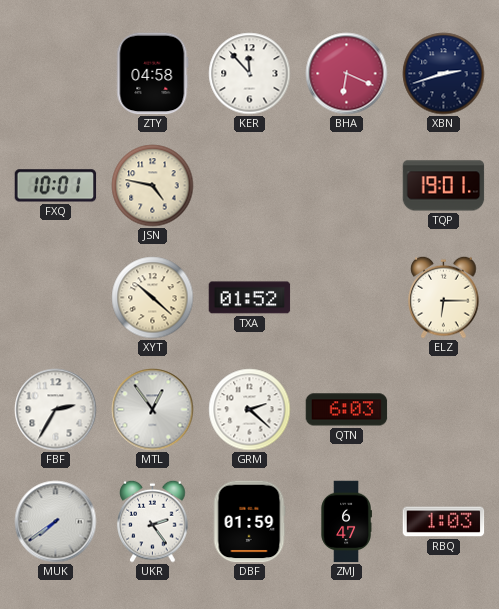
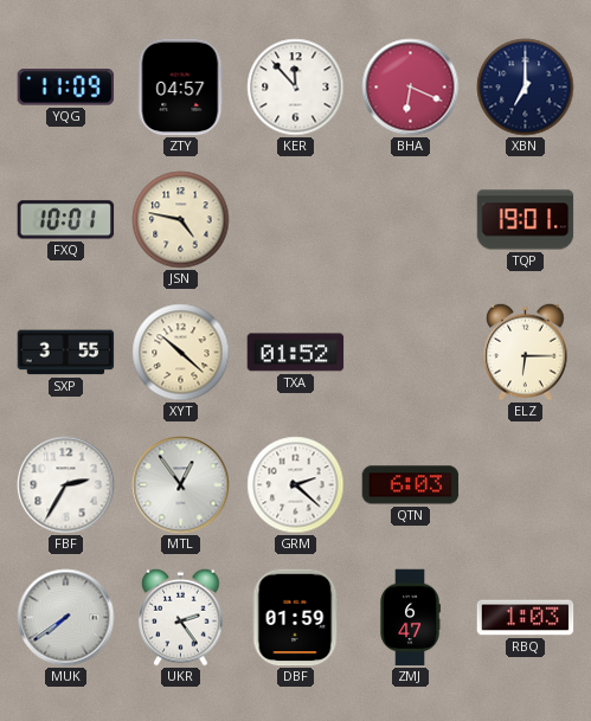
YQG: none -> 11:09 (66, 88)
ZTY: 04:58 -> 04:57 (181, 88)
XBN: 2:42 -> 7:00 (526, 88)
SXP: none -> 3:55 (66, 353)
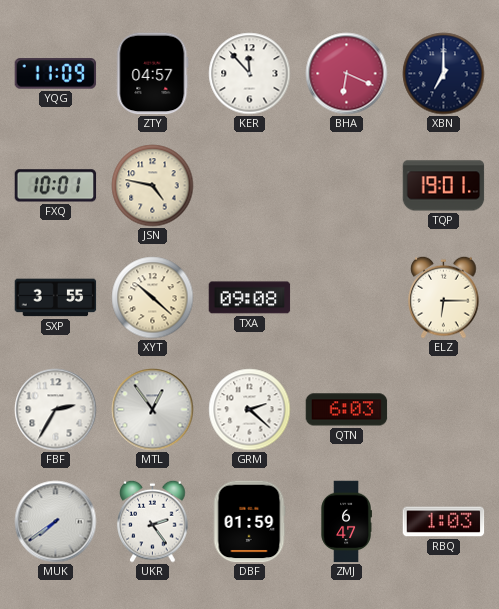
TXA: 01:52 -> 09:08 (250, 298)
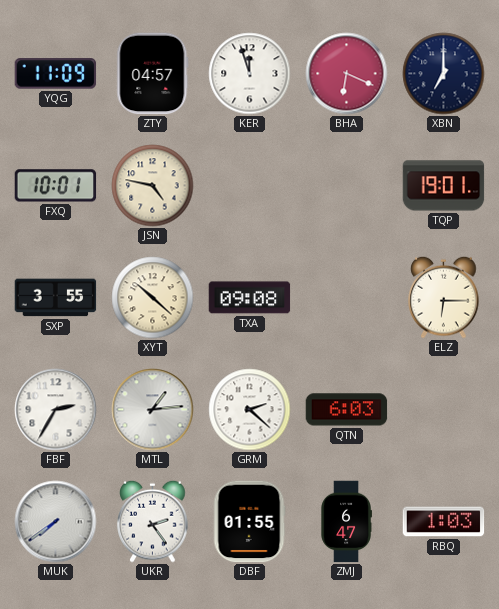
KER: 11:53 -> 11:57 (250, 74)
MTL: 12:54 -> 1:14 (153, 410)
DBF: 01:59 -> 01:55 (249, 522)
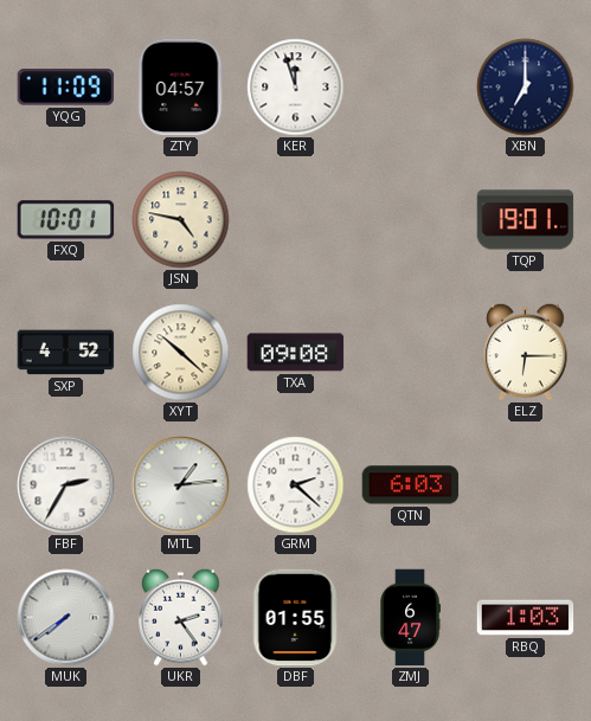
BHA: 6:19 -> none (347, 74)
SXP: 3:55 -> 4:52 (66, 353)
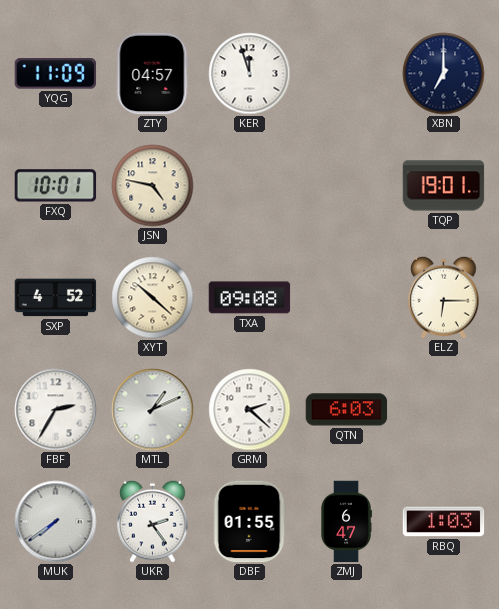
MTL: 1:14 -> 1:11 (153, 410)
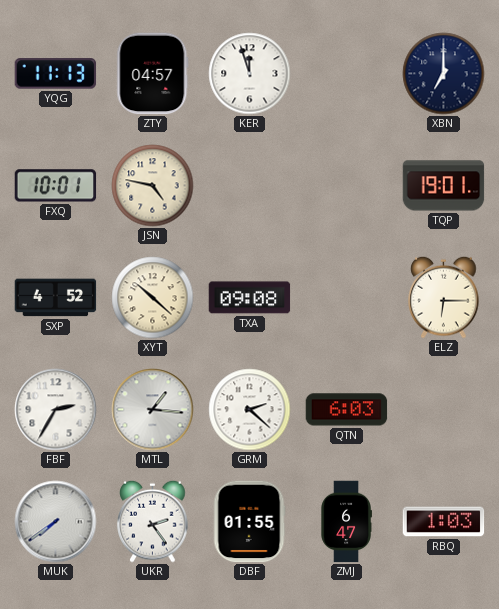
YQG: 11:09 -> 11:13 (56, 74)
MTL: 1:11 -> 1:16 (153, 410)
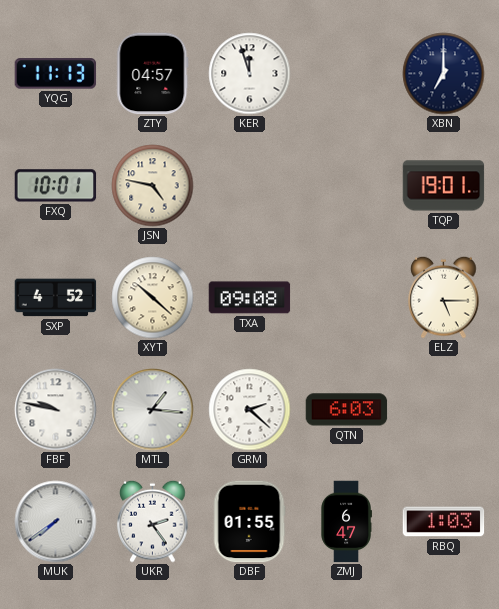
ELZ: 6:15 -> 5:15 (444, 297)
FBF: 2:35 -> 9:47 (56, 410)
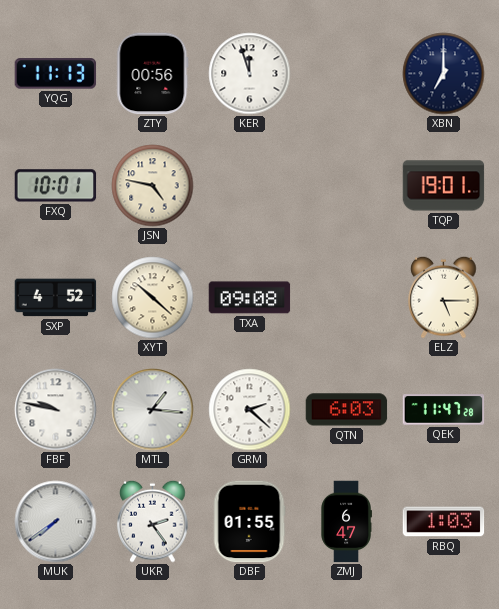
ZTY: 04:57 -> 00:56 (153, 74)
QEK: none -> 11:47 (444, 410)
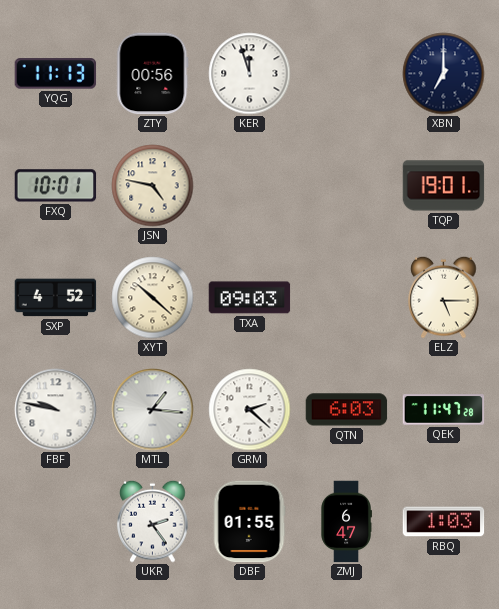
TXA: 09:08 -> 09:03 (250, 298)
MUK: 7:39 -> none (56, 522)
